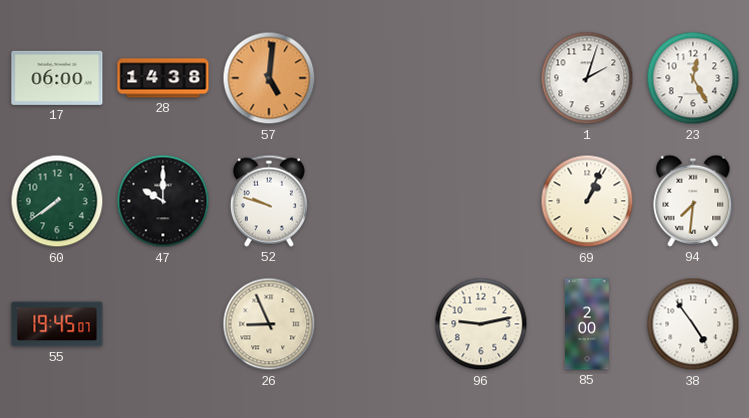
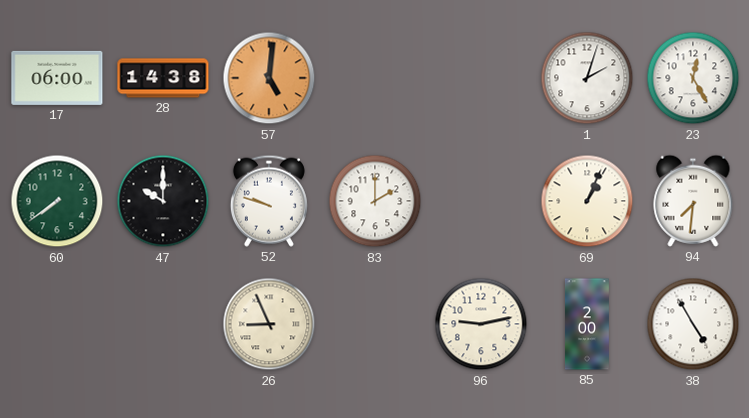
83: none -> 2:00 (375, 201)
55: 19:45 -> none (57, 324)
38: 4:54 -> 4:55 (693, 324)
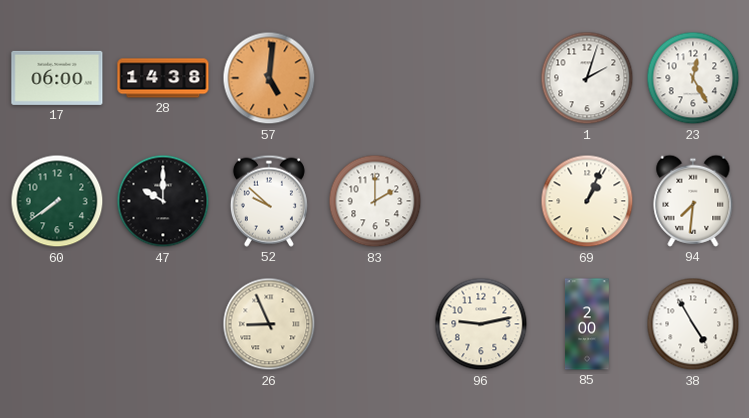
52: 9:48 -> 9:52 (269, 201)
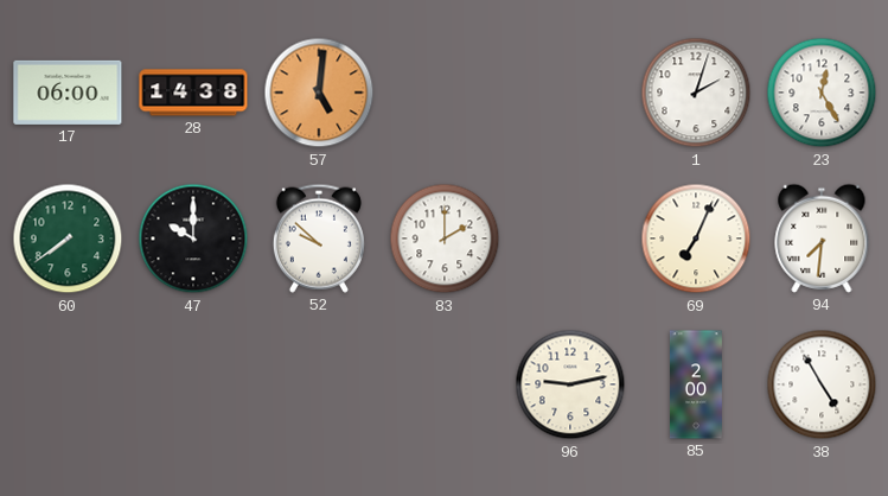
69: 1:04 -> 7:04 (696, 239)
26: 8:56 -> none (269, 324)
